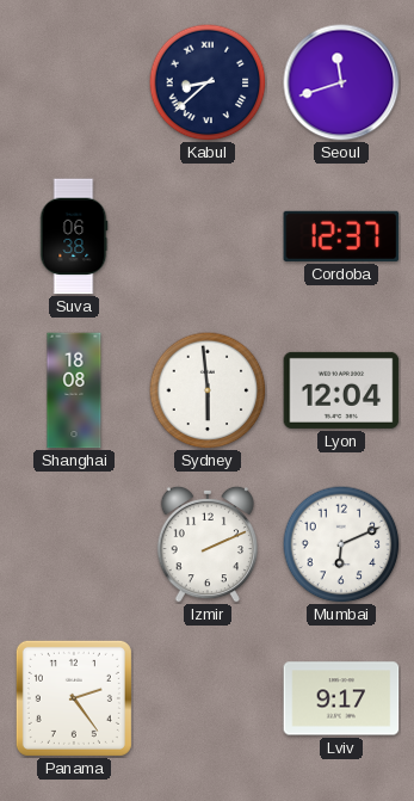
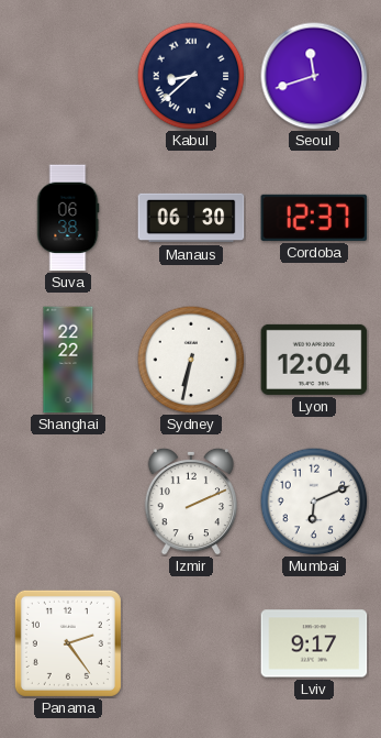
Manaus: none -> 06:30 (191, 218)
Shanghai: 18:08 -> 22:22 (68, 360)
Sydney: 5:59 -> 6:32 (191, 360)
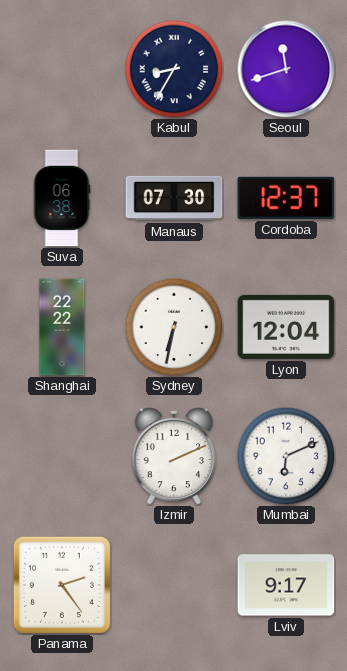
Kabul: 8:38 -> 8:35 (174, 69)
Manaus: 06:30 -> 07:30 (174, 198)
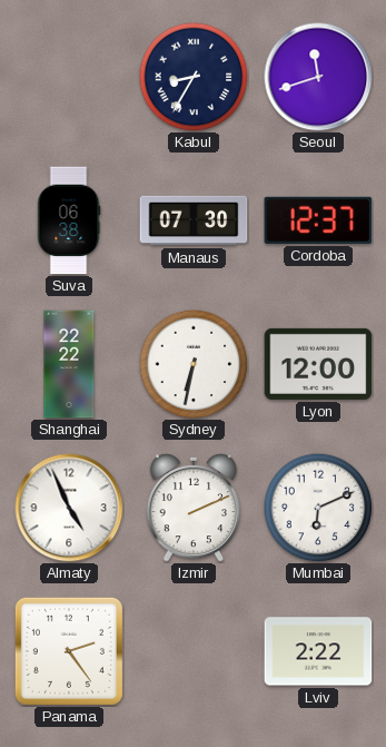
Lyon: 12:04 -> 12:00 (318, 364)
Almaty: none -> 4:56 (69, 508)
Lviv: 9:17 -> 2:22 (318, 651)
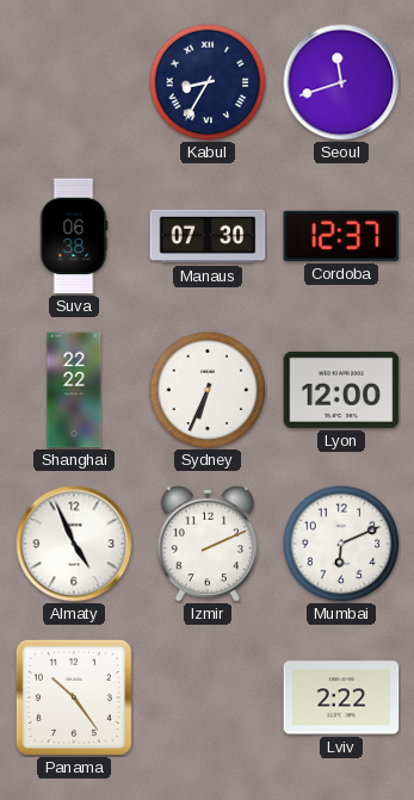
Sydney: 6:32 -> 6:34 (208, 390)
Panama: 2:24 -> 10:24 (74, 697)
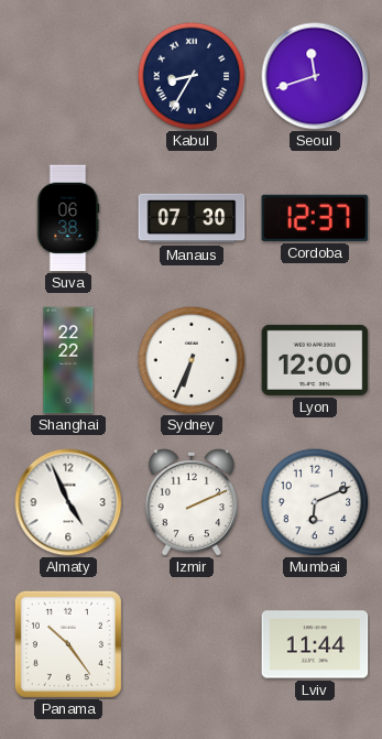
Lviv: 2:22 -> 11:44 (315, 644)
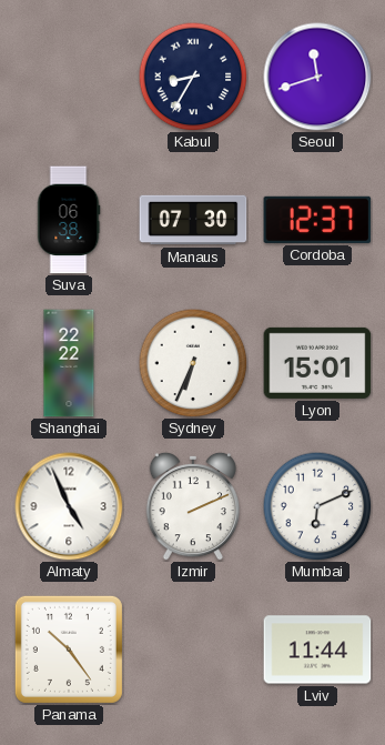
Lyon: 12:00 -> 15:01 (317, 363)
